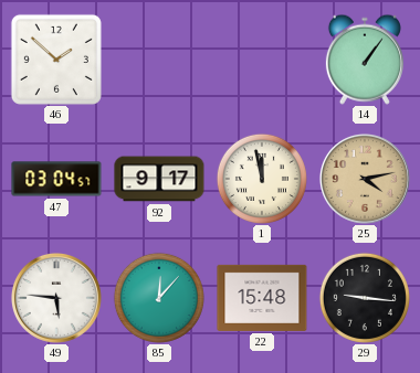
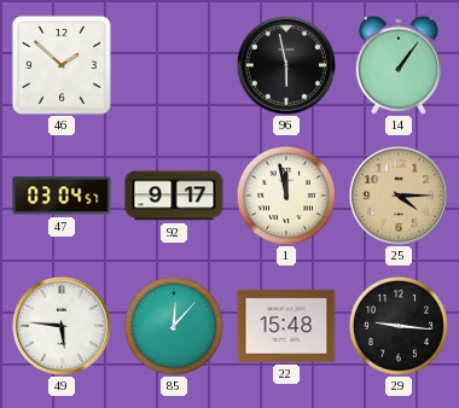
96: none -> 5:58 (286, 65)
25: 4:13 -> 4:15 (399, 196)
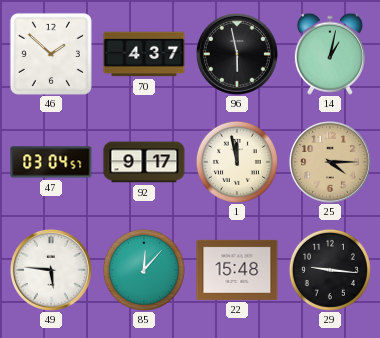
70: none -> 4:37 (144, 54)
14: 1:06 -> 1:02 (330, 54)
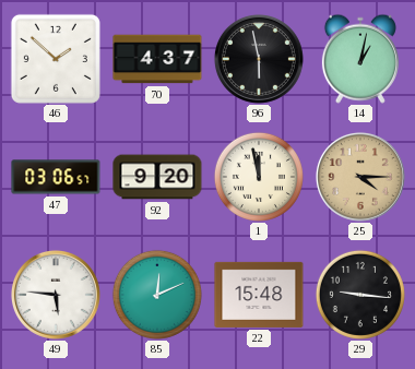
47: 03:04 -> 03:06 (56, 177)
92: 9:17 -> 9:20 (157, 177)
85: 12:07 -> 12:11 (157, 295)
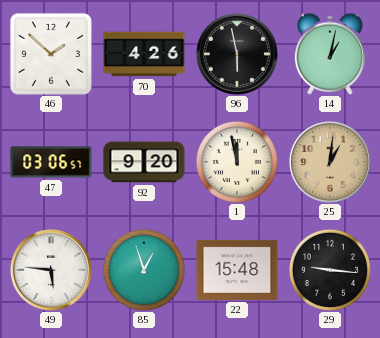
70: 4:37 -> 4:26 (144, 54)
25: 4:15 -> 1:01 (330, 162)
85: 12:11 -> 12:57 (144, 270)
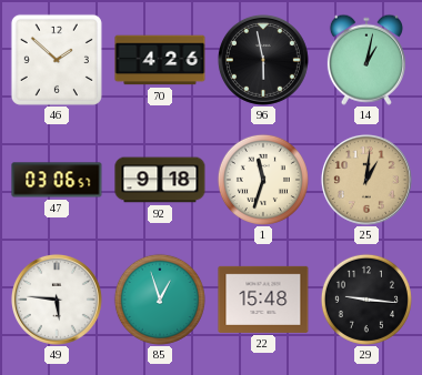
92: 9:20 -> 9:18 (160, 180)
1: 11:58 -> 11:33 (263, 180)
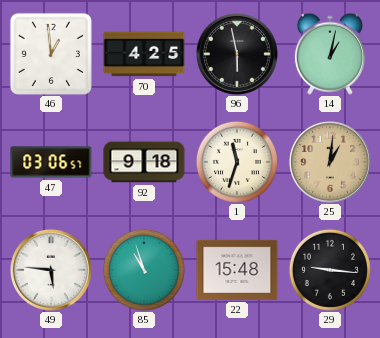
46: 1:52 -> 12:59 (51, 54)
70: 4:26 -> 4:25 (144, 54)
85: 12:57 -> 10:57 (144, 270)
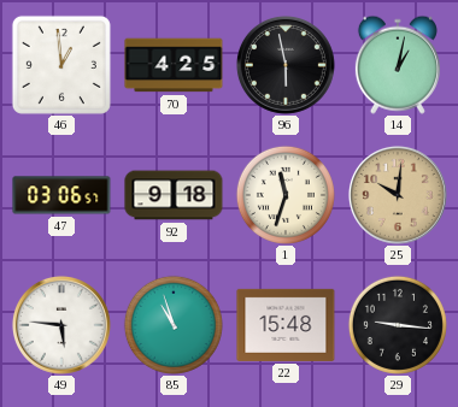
25: 1:01 -> 10:01 (398, 195)
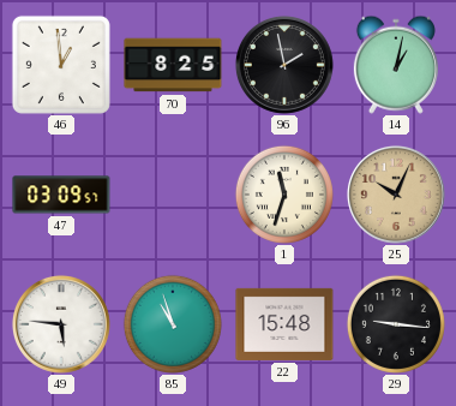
70: 4:25 -> 8:25 (173, 65)
96: 5:58 -> 1:58 (284, 65)
47: 03:06 -> 03:09 (61, 195)
92: 9:18 -> none (174, 195)
25: 10:01 -> 10:04 (396, 195)
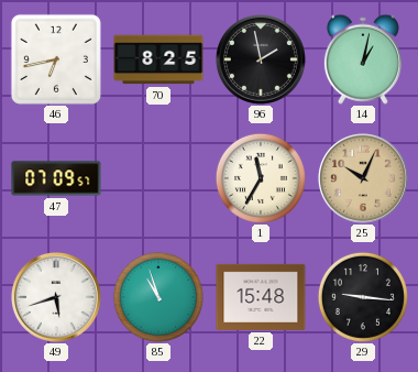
46: 12:59 -> 6:43 (56, 59)
47: 03:09 -> 07:09 (56, 178)
1: 11:33 -> 11:35 (261, 178)
49: 5:46 -> 5:42 (56, 297)
